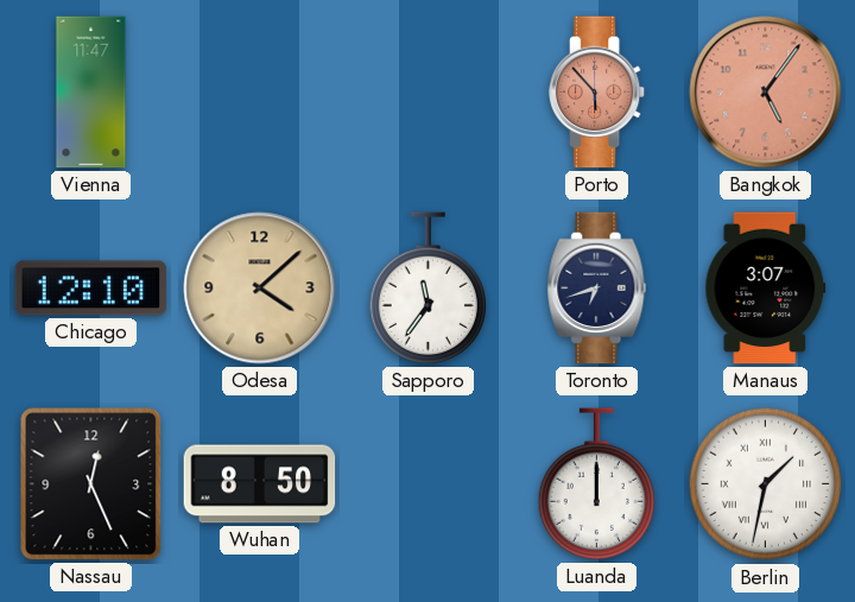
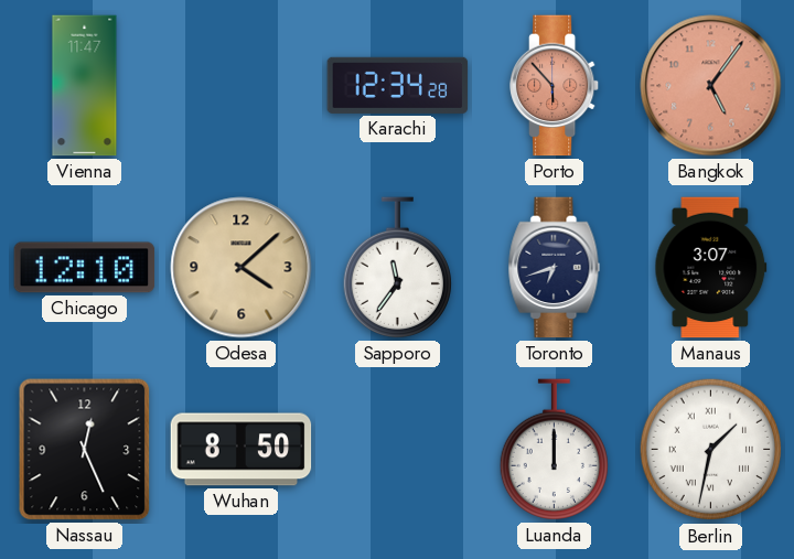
Karachi: none -> 12:34 (398, 85)
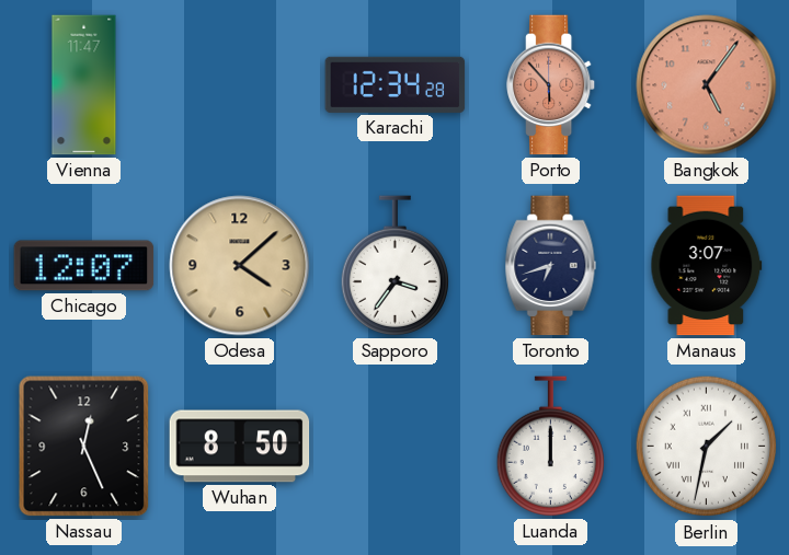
Chicago: 12:10 -> 12:07 (84, 266)
Sapporo: 11:36 -> 3:36 (395, 266)
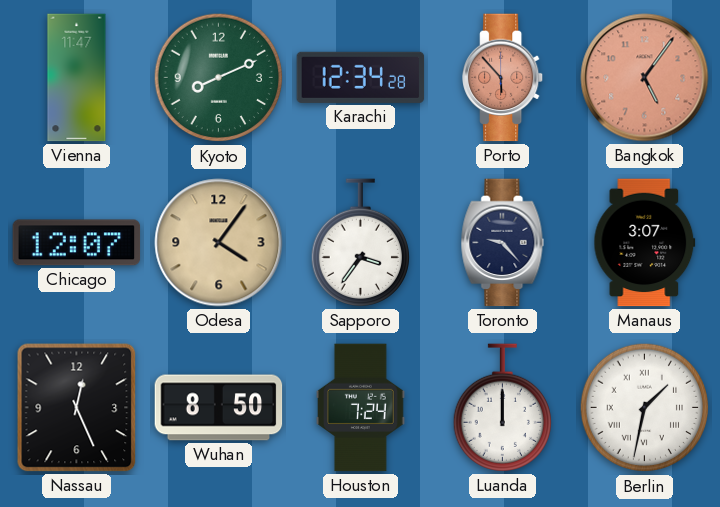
Kyoto: none -> 8:11 (219, 78)
Odesa: 4:08 -> 4:06 (219, 243)
Toronto: 6:42 -> 9:23 (503, 243)
Houston: none -> 7:24 (360, 408)
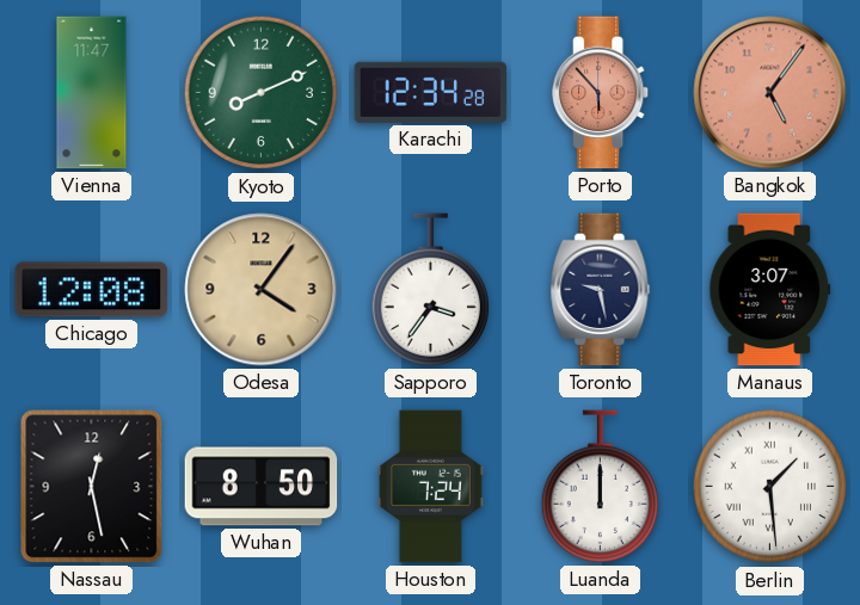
Chicago: 12:07 -> 12:08 (92, 290)
Toronto: 9:23 -> 9:28 (601, 290)
Nassau: 12:26 -> 12:28 (92, 487)
Berlin: 1:32 -> 1:29 (770, 487)
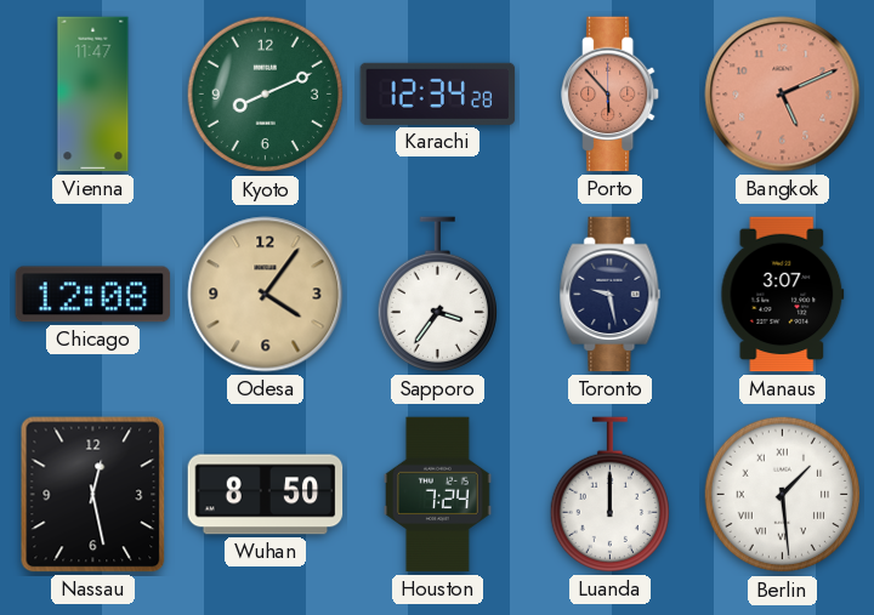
Bangkok: 5:06 -> 5:11 (783, 95)
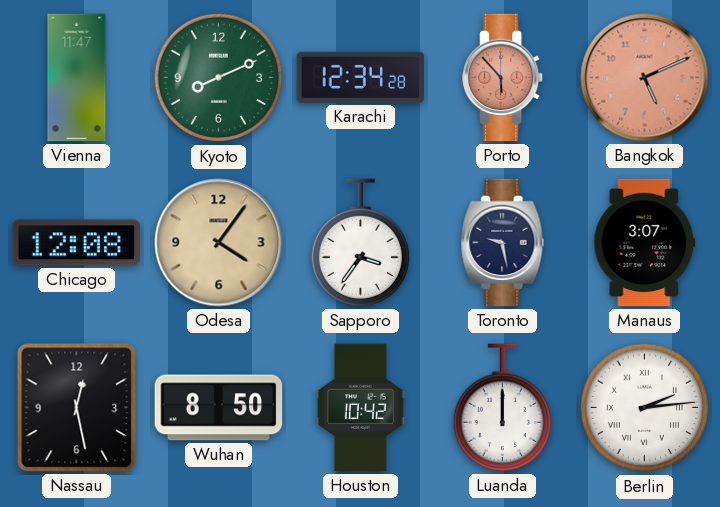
Houston: 7:24 -> 10:42 (360, 408)
Berlin: 1:29 -> 2:14 (645, 408)
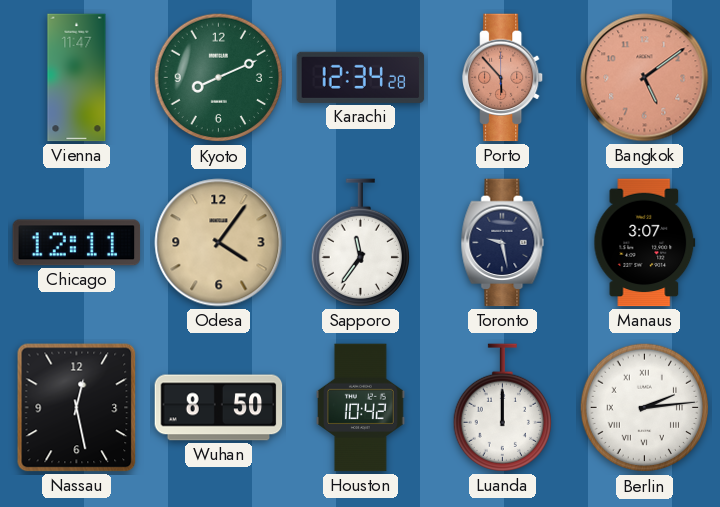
Bangkok: 5:11 -> 5:09 (645, 78)
Chicago: 12:08 -> 12:11 (77, 243)
Sapporo: 3:36 -> 11:36 (360, 243)
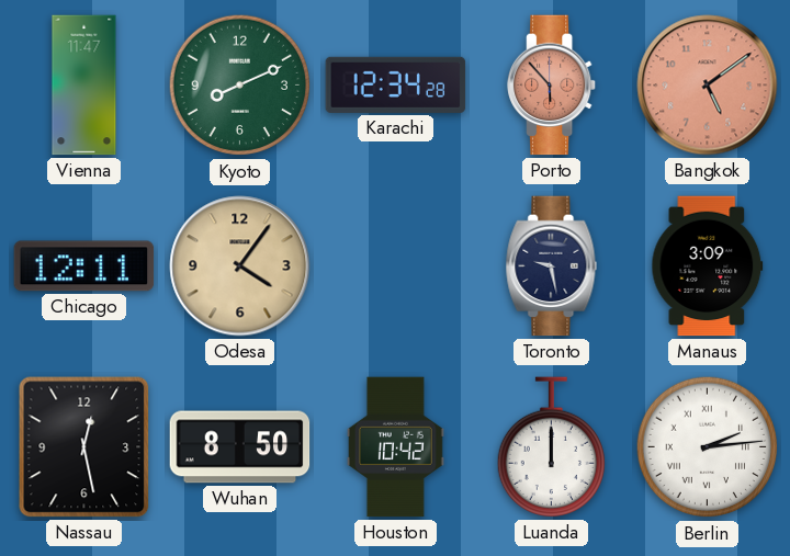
Sapporo: 11:36 -> none (360, 243)
Manaus: 3:07 -> 3:09 (708, 266)
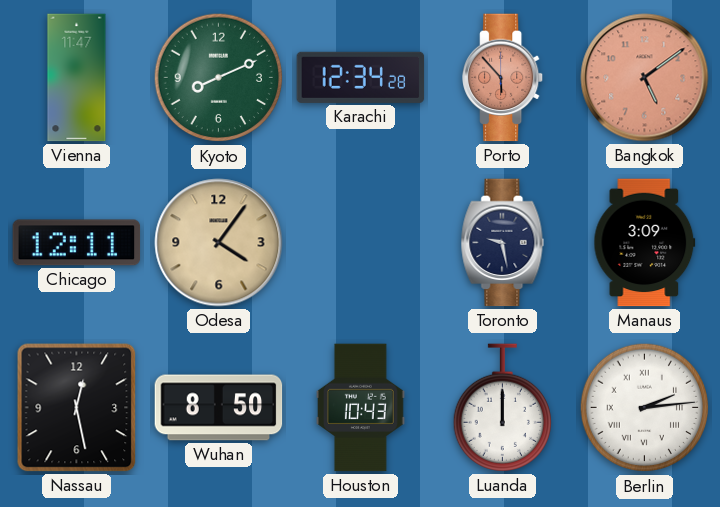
Houston: 10:42 -> 10:43 (360, 408)
